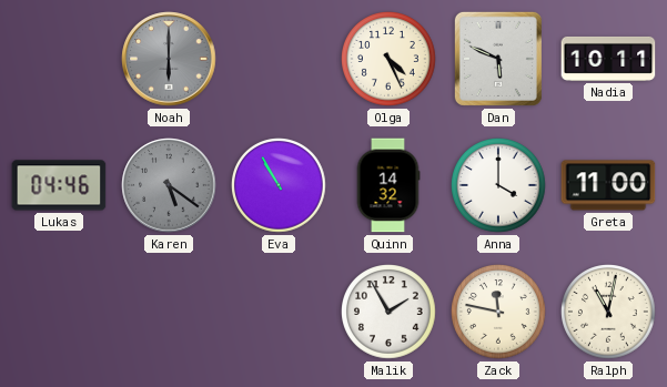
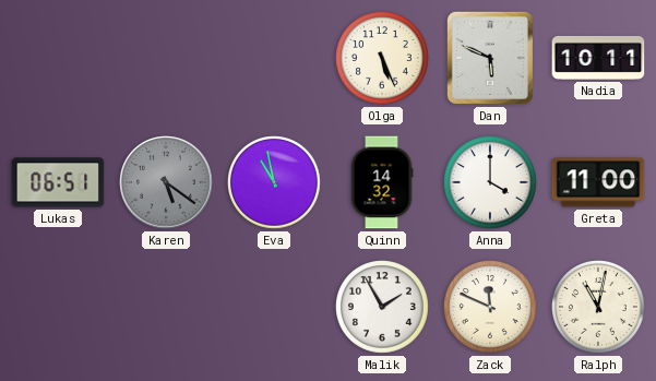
Noah: 6:00 -> none (169, 59)
Olga: 4:26 -> 5:26 (382, 58)
Lukas: 04:46 -> 06:51 (58, 182)
Eva: 10:55 -> 10:58 (274, 182)
Zack: 11:47 -> 11:49 (490, 307)
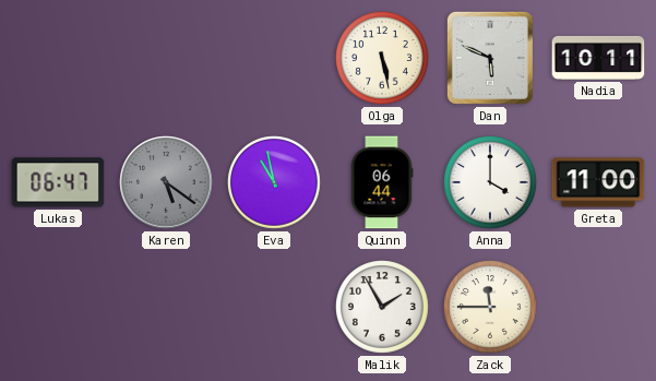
Olga: 5:26 -> 5:28 (382, 58)
Lukas: 06:51 -> 06:47 (58, 182)
Quinn: 14:32 -> 06:44 (382, 182)
Zack: 11:49 -> 11:45 (490, 307)
Ralph: 11:02 -> none (598, 307)
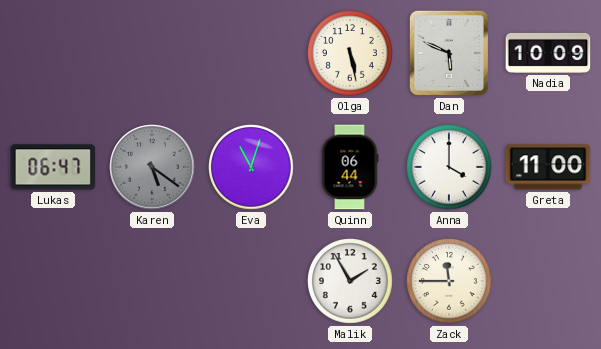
Nadia: 10:11 -> 10:09 (548, 53)
Eva: 10:58 -> 11:03 (251, 167)
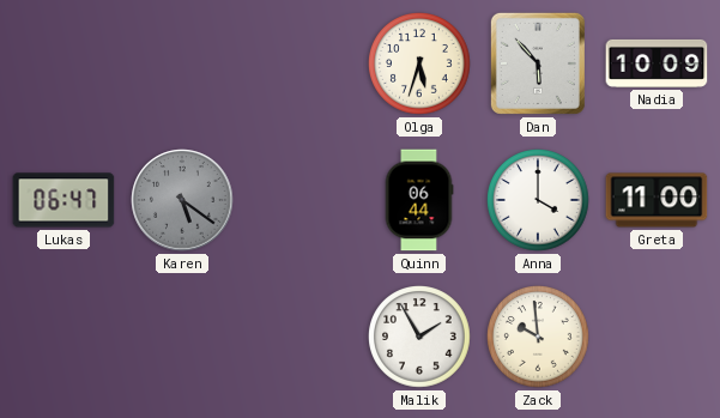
Olga: 5:28 -> 5:33 (419, 63)
Dan: 5:49 -> 5:53 (538, 63)
Eva: 11:03 -> none (251, 167)
Zack: 11:45 -> 9:59 (538, 337)
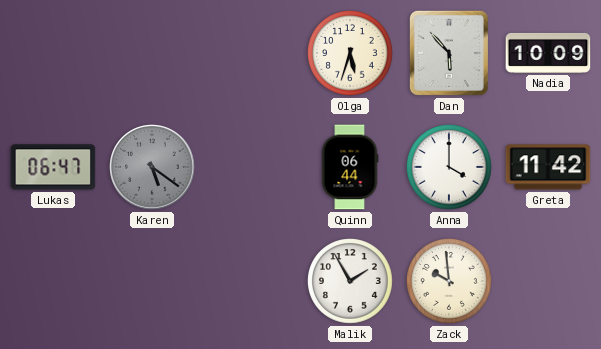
Greta: 11:00 -> 11:42 (548, 167)
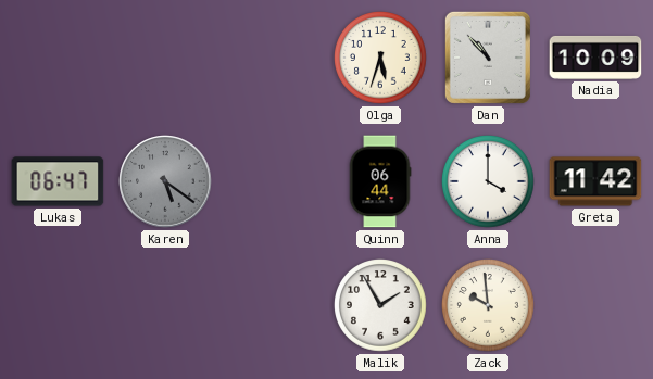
Dan: 5:53 -> 10:53 (488, 58)
